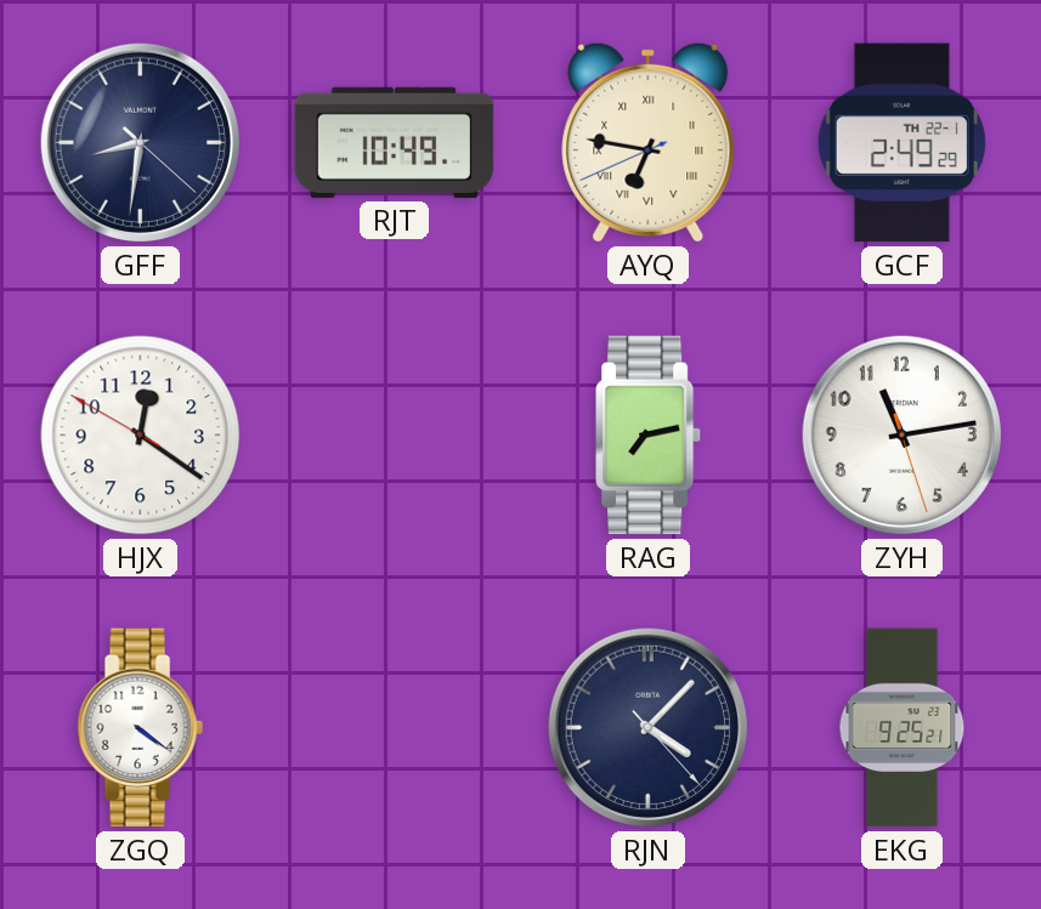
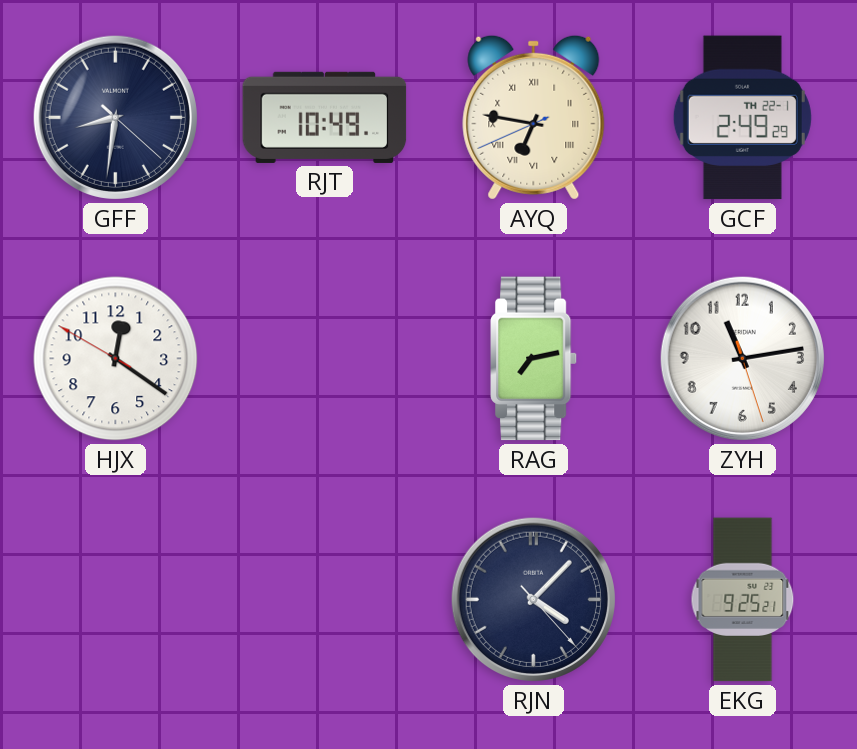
ZGQ: 4:21 -> none (140, 728)
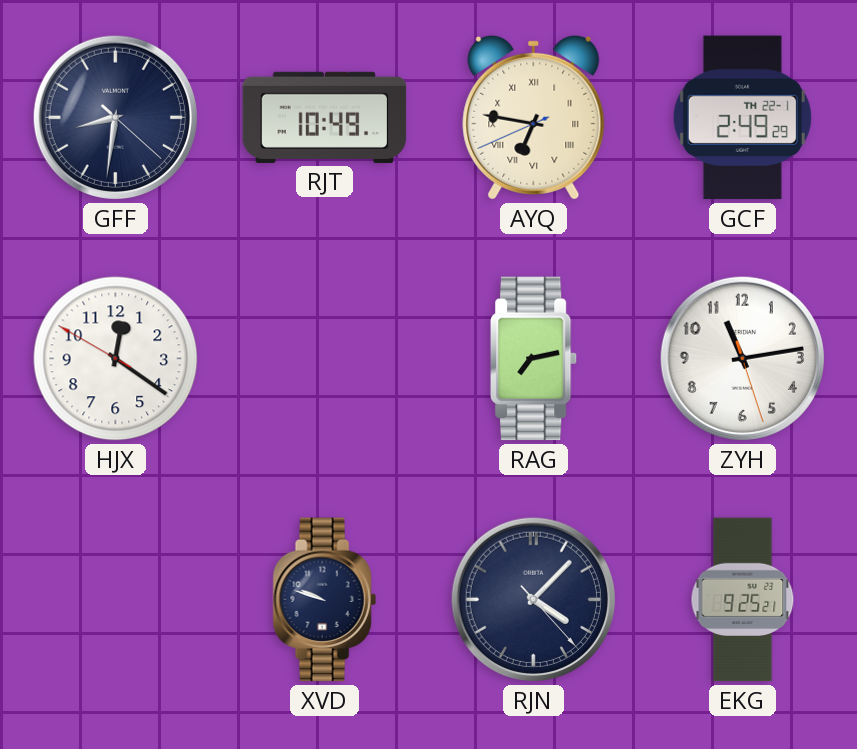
XVD: none -> 9:48 (324, 600)
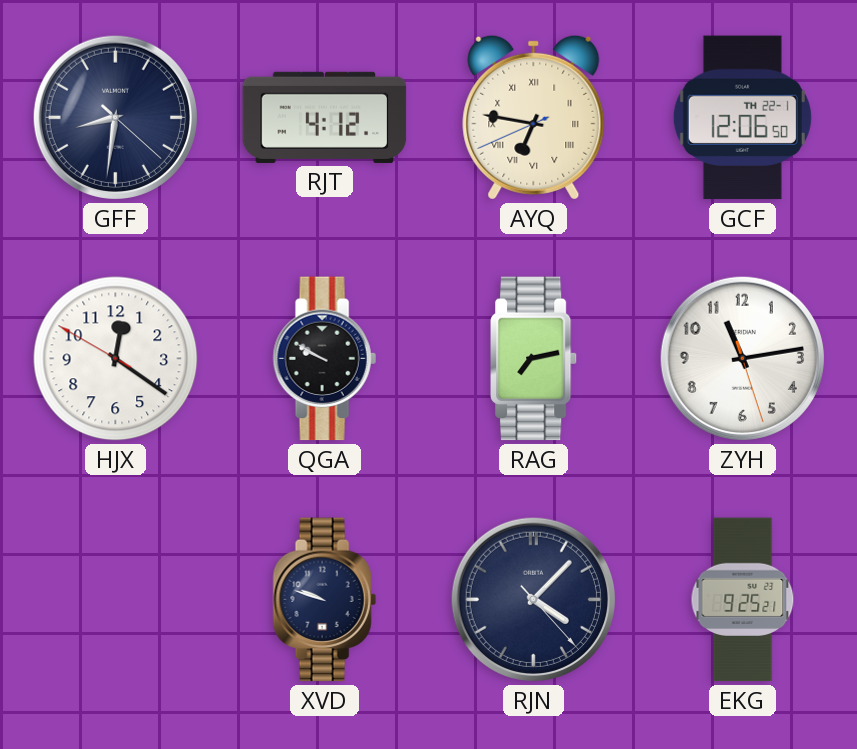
RJT: 10:49 -> 4:12 (325, 117)
GCF: 2:49 -> 12:06 (742, 118)
QGA: none -> 9:50 (324, 359)
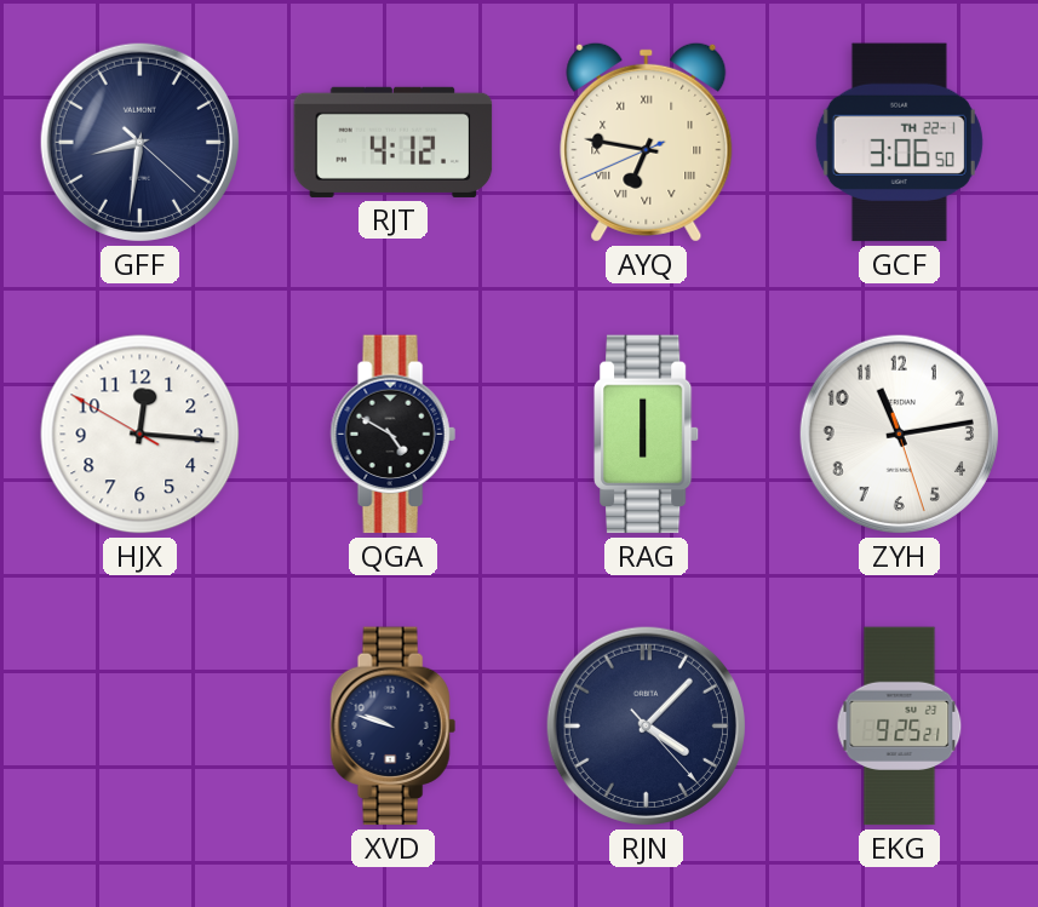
GCF: 12:06 -> 3:06 (899, 143)
HJX: 12:20 -> 12:15 (140, 435)
QGA: 9:50 -> 4:50 (392, 435)
RAG: 7:13 -> 6:00 (648, 435)
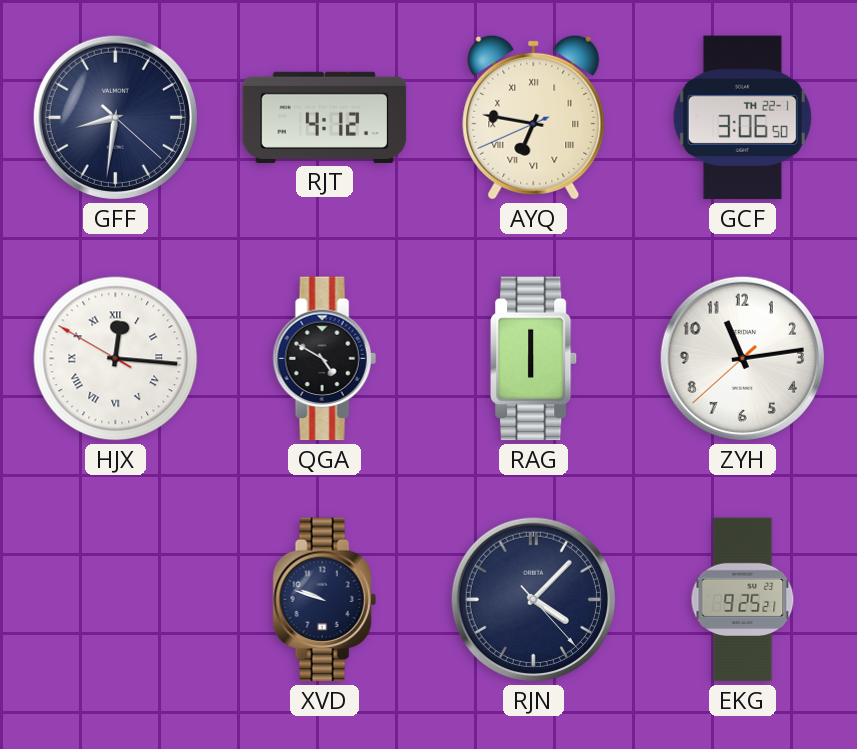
HJX numerals: Arabic -> Roman (116, 359)
ZYH: 11:13:27 -> 11:13:38 (742, 358)
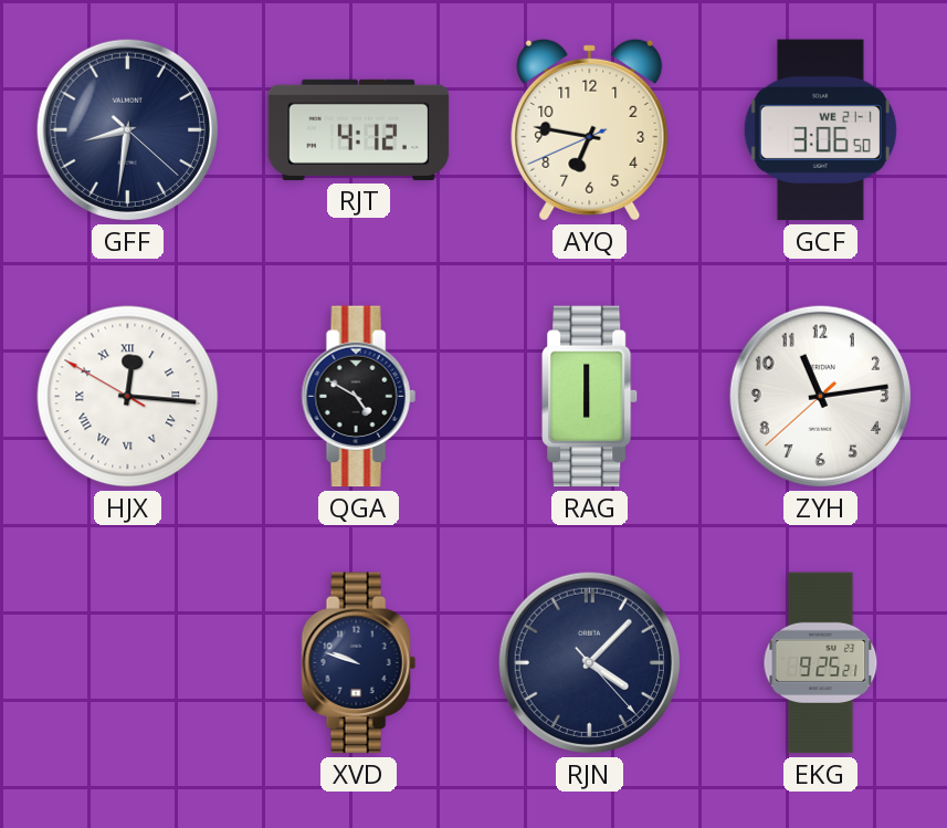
AYQ numerals: Roman -> Arabic (590, 129)
GCF date: TH 22-1 -> WE 21-1 (820, 130)
